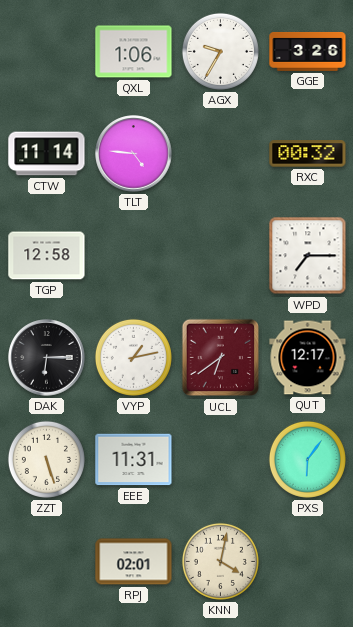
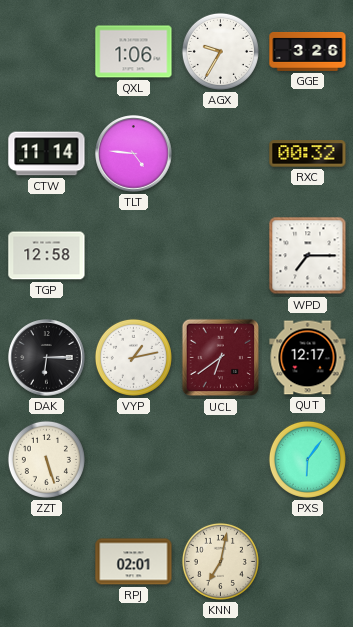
EEE: 11:31 -> none (134, 460)
KNN: 4:02 -> 7:02 (220, 561)
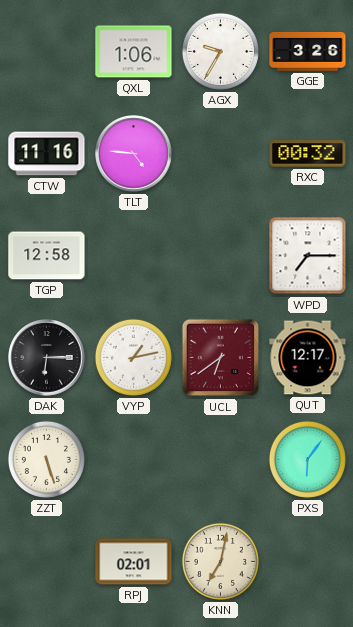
CTW: 11:14 -> 11:16 (47, 154)
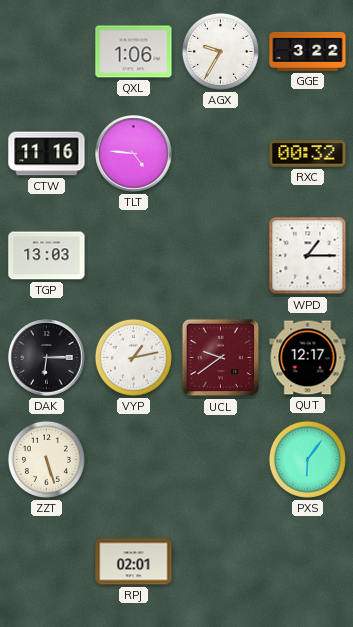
GGE: 3:26 -> 3:22 (308, 51)
TGP: 12:58 -> 13:03 (47, 256)
WPD: 7:15 -> 1:15 (308, 256)
UCL: 6:39 -> 9:39 (221, 358)
KNN: 7:02 -> none (220, 561)
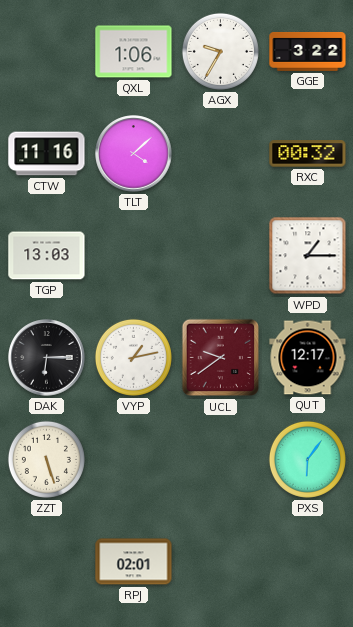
TLT: 4:46 -> 4:08 (134, 154)
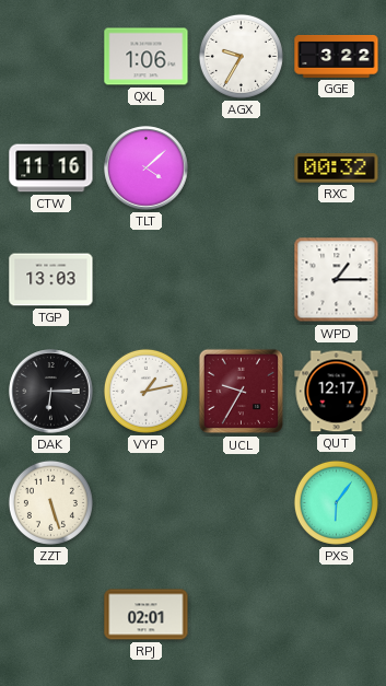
UCL: 9:39 -> 9:35 (242, 392)
